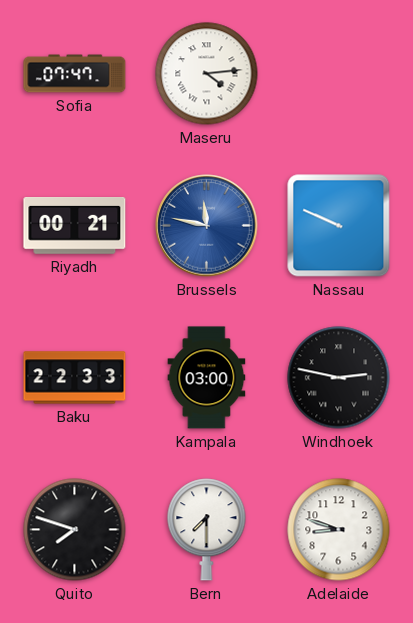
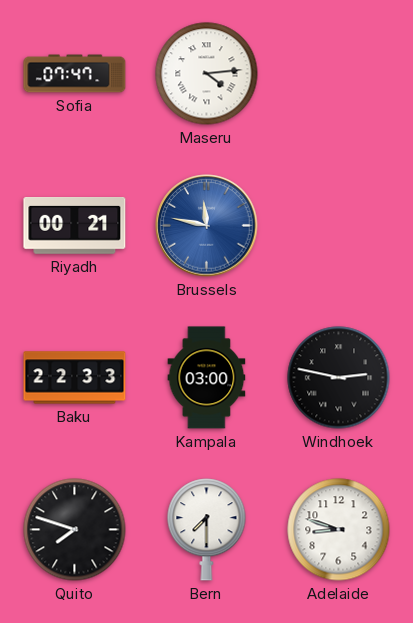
Nassau: 9:49 -> none (339, 226)
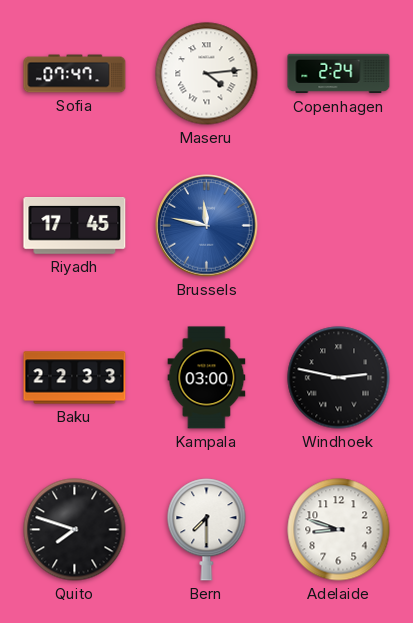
Copenhagen: none -> 2:24 (339, 74)
Riyadh: 00:21 -> 17:45 (75, 226)
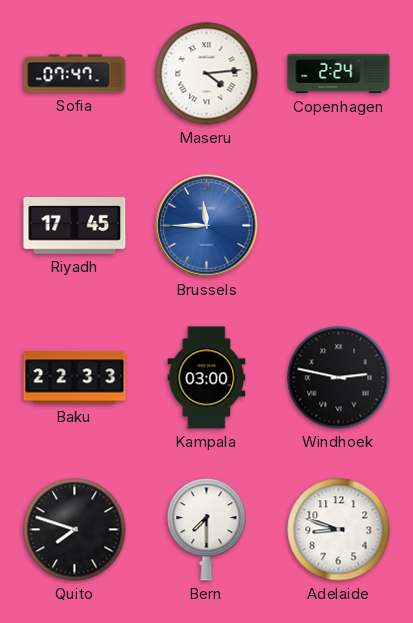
Brussels: 11:47 -> 11:45 (207, 226)
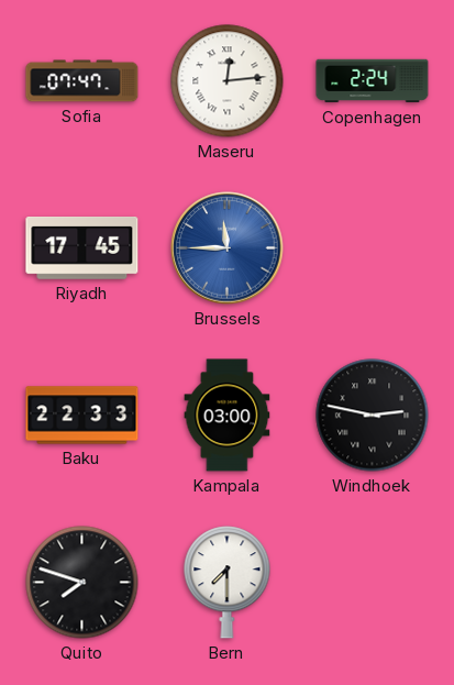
Maseru: 4:14 -> 12:14 (228, 81)
Adelaide: 8:48 -> none (339, 530)
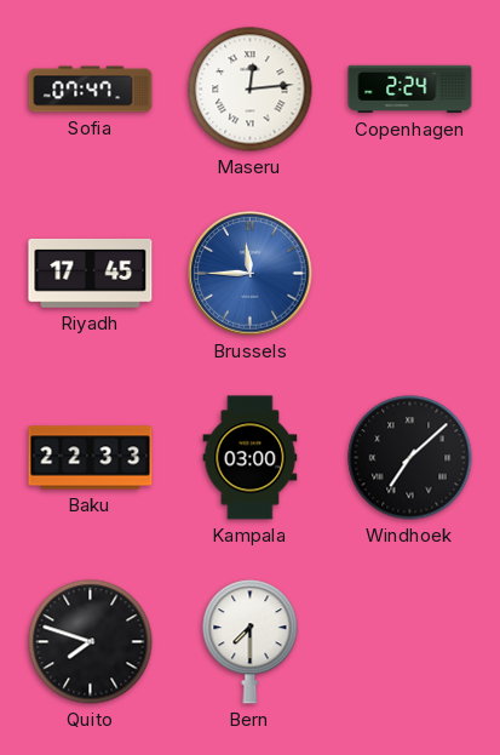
Windhoek: 2:47 -> 7:08 (410, 458)
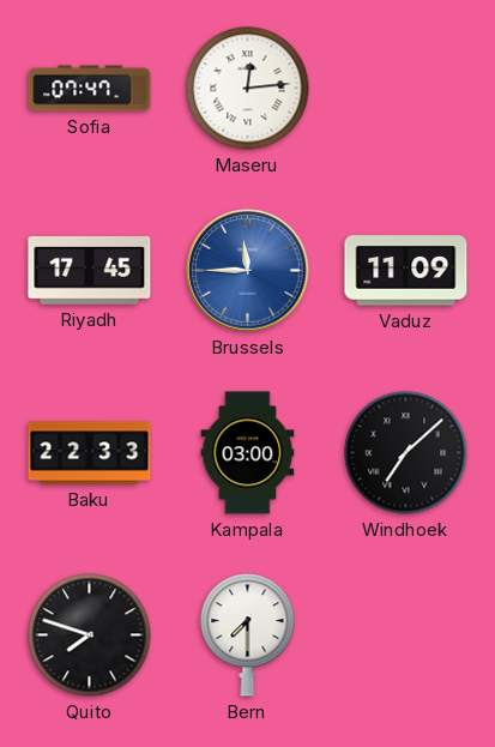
Copenhagen: 2:24 -> none (410, 90)
Vaduz: none -> 11:09 (406, 271)
